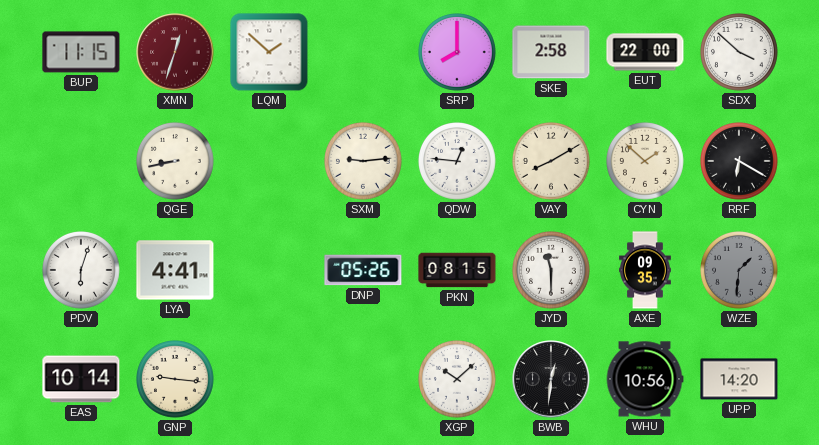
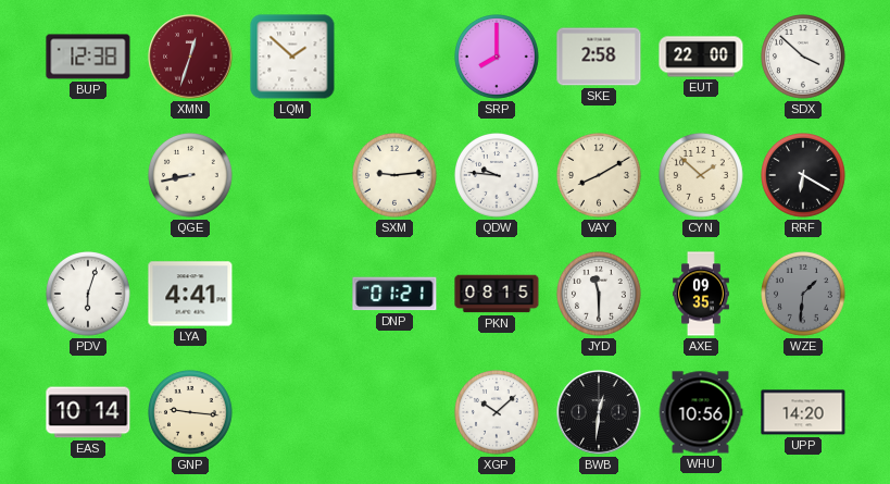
BUP: 11:15 -> 12:38 (88, 57)
QDW: 12:46 -> 9:46 (498, 176)
DNP: 05:26 -> 01:21 (394, 294)
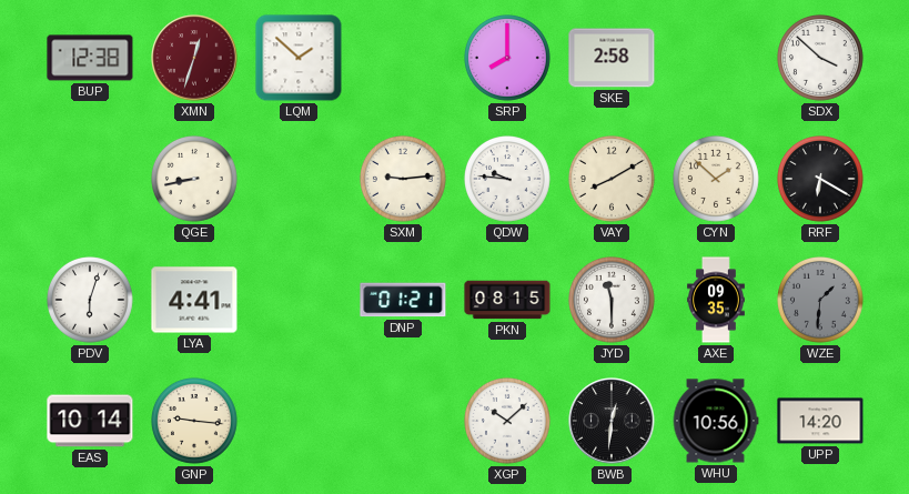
EUT: 22:00 -> none (701, 57)
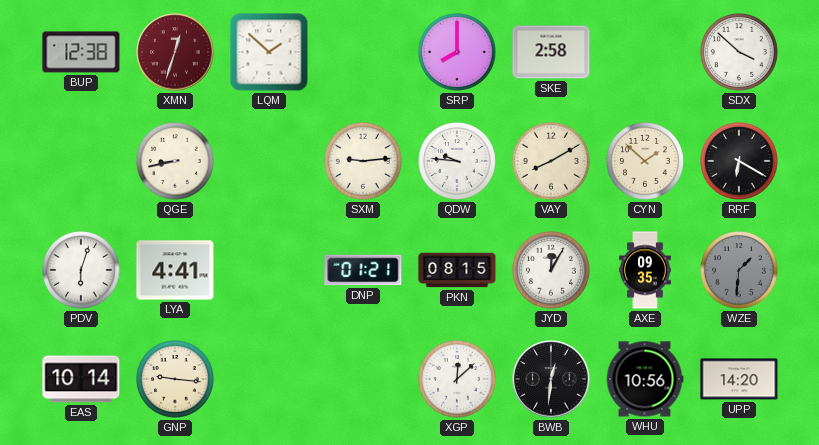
JYD: 11:30 -> 12:05 (552, 271)
XGP: 10:08 -> 12:08 (458, 380)
